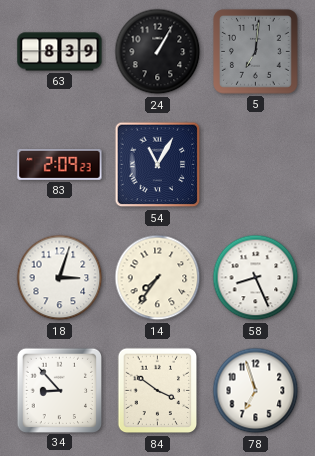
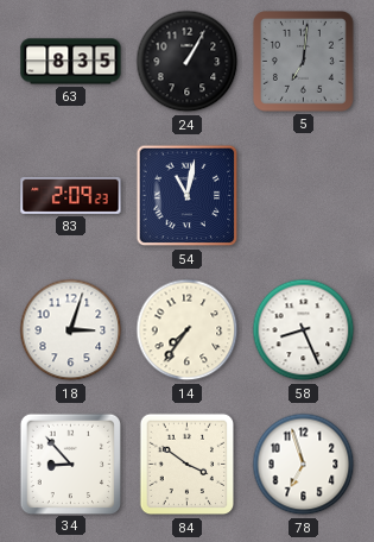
63: 8:39 -> 8:35 (71, 62)
54: 11:05 -> 11:02 (188, 196)
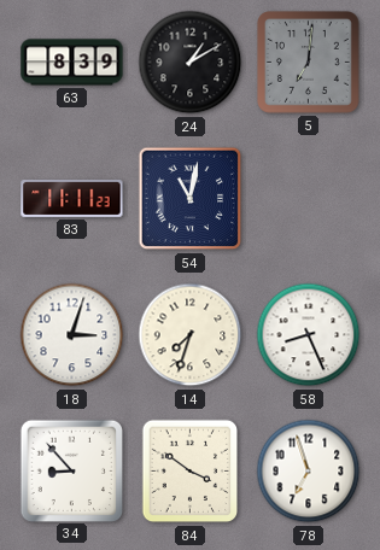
63: 8:35 -> 8:39 (72, 63)
24: 1:05 -> 1:10 (191, 63)
83: 2:09 -> 11:11 (72, 199)
14: 7:36 -> 7:33 (191, 335)
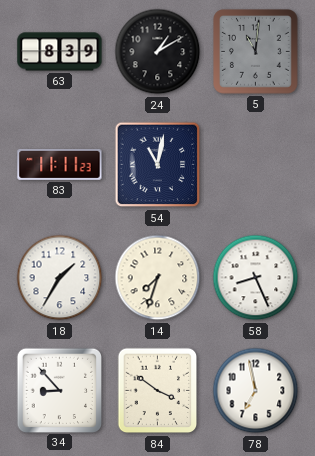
5: 7:01 -> 11:01 (256, 52)
18: 3:03 -> 1:35 (60, 278)
78: 6:57 -> 6:58 (256, 391)
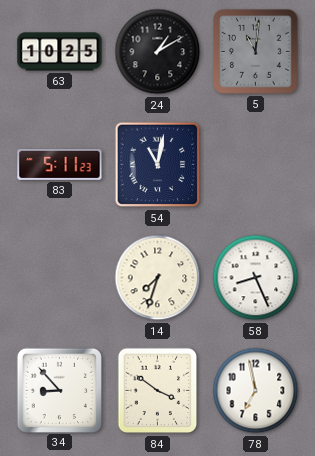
63: 8:39 -> 10:25 (60, 52)
83: 11:11 -> 5:11 (60, 165)
18: 1:35 -> none (60, 278)
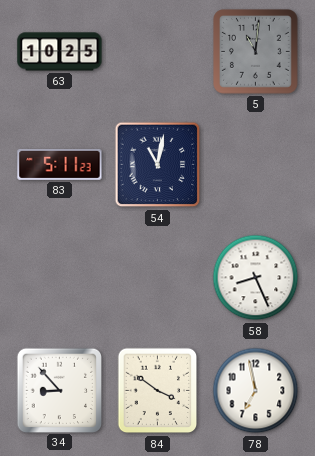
24: 1:10 -> none (158, 52)
14: 7:33 -> none (158, 278)
